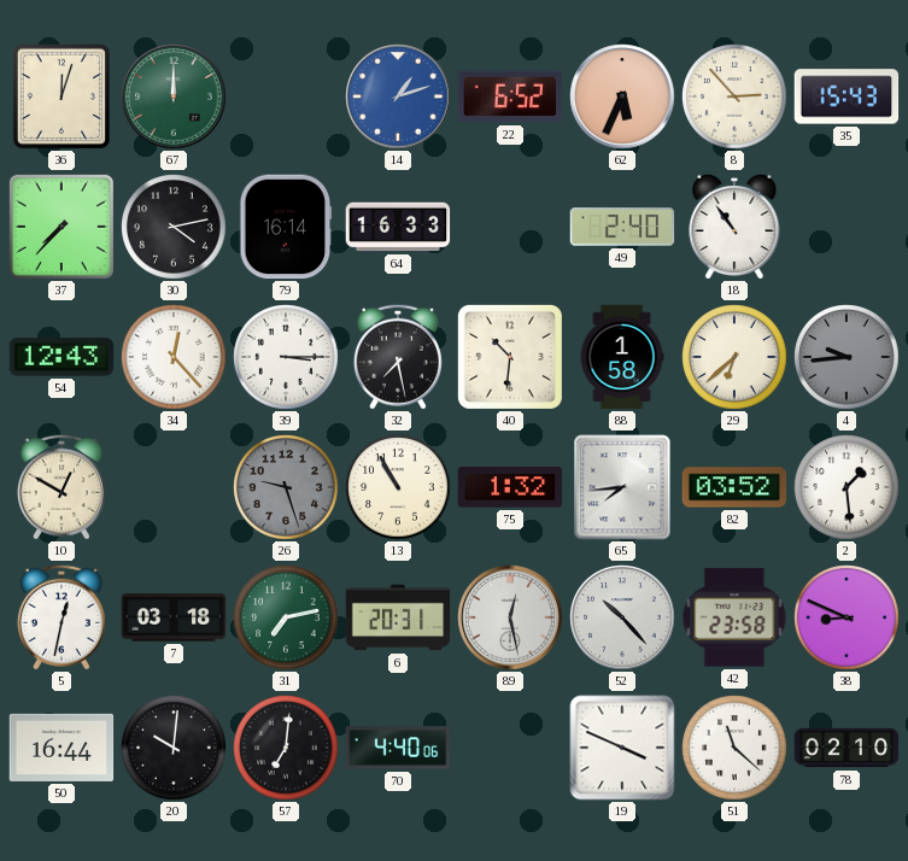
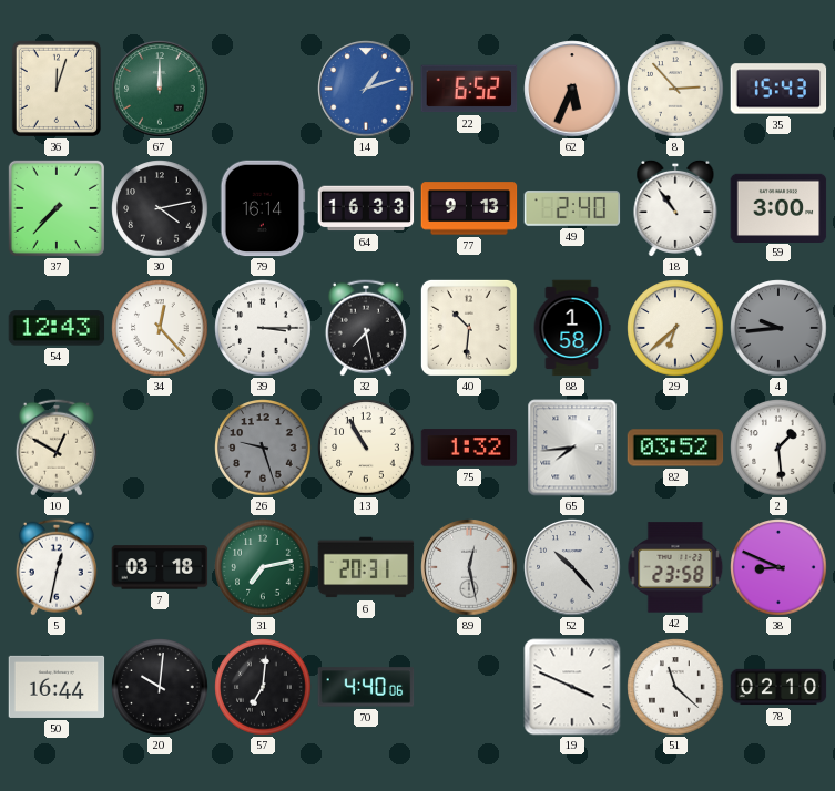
77: none -> 9:13 (469, 208)
59: none -> 3:00 (778, 207)
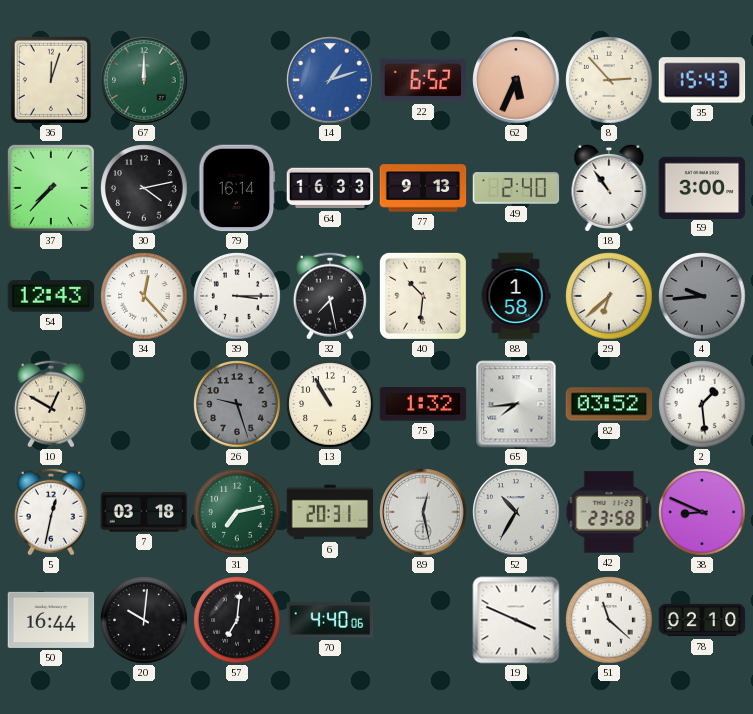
52: 10:23 -> 10:35 (516, 512)
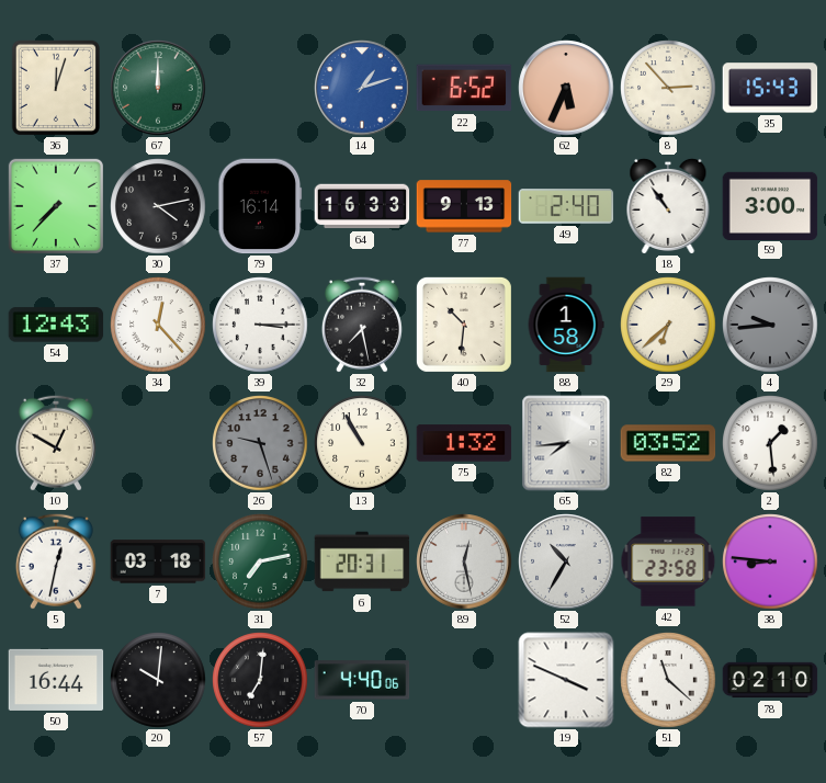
38: 8:49 -> 8:46 (770, 561)
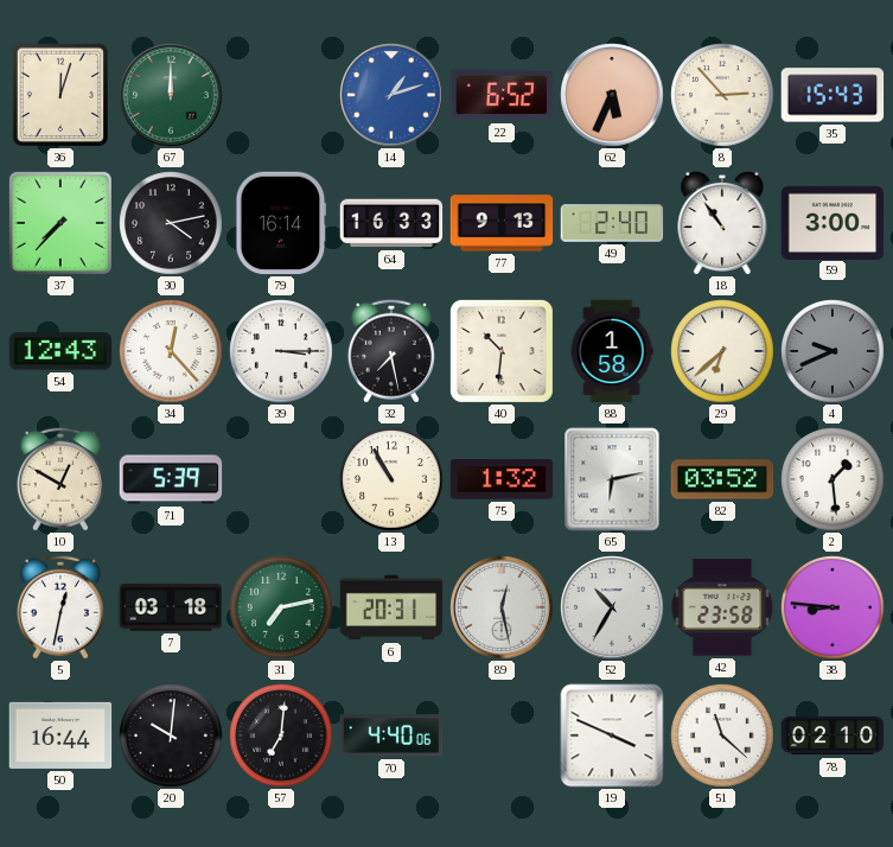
4: 9:44 -> 9:41 (833, 351)
71: none -> 5:39 (171, 479)
26: 9:27 -> none (260, 443)
65: 7:44 -> 6:13 (612, 479)
